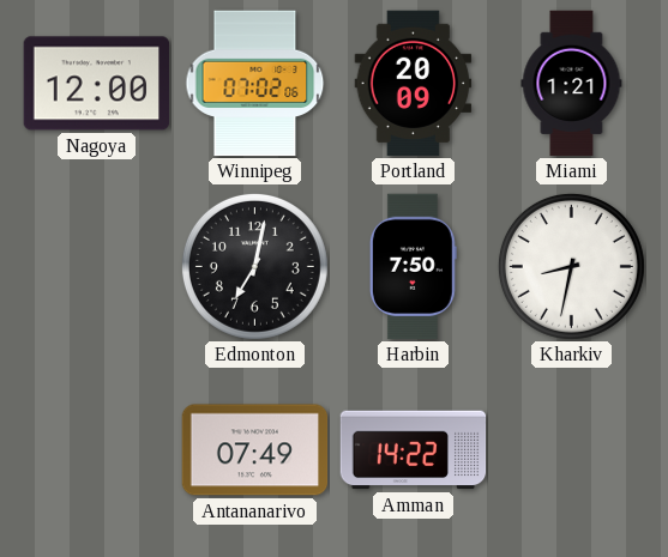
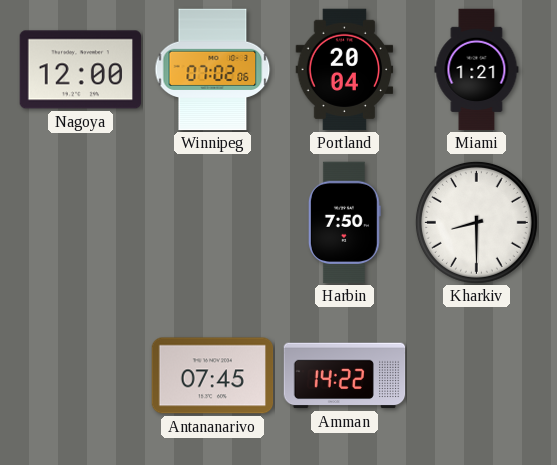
Portland: 20:09 -> 20:04 (345, 70)
Edmonton: 7:02 -> none (254, 266)
Kharkiv: 8:32 -> 8:30 (476, 222)
Antananarivo: 07:49 -> 07:45 (213, 376)
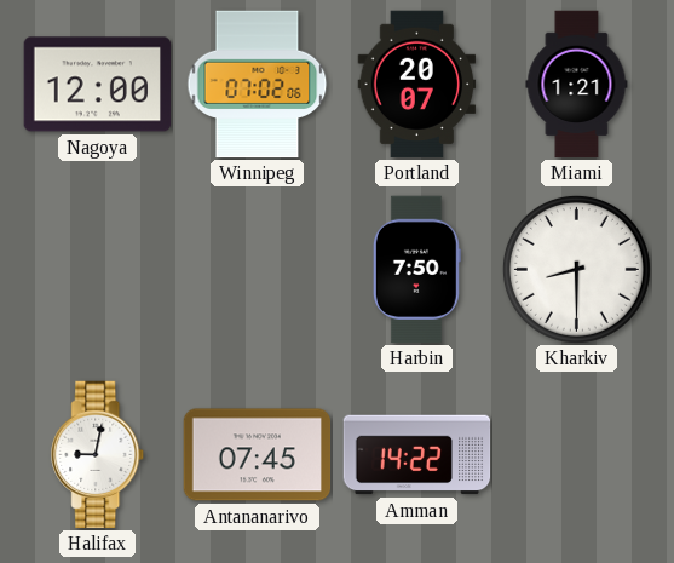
Portland: 20:04 -> 20:07 (417, 85)
Halifax: none -> 9:02 (98, 455)
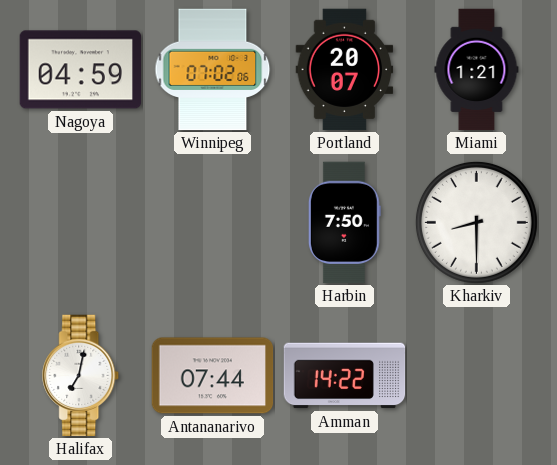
Nagoya: 12:00 -> 04:59 (81, 70)
Halifax: 9:02 -> 7:02 (81, 376)
Antananarivo: 07:45 -> 07:44 (213, 376)
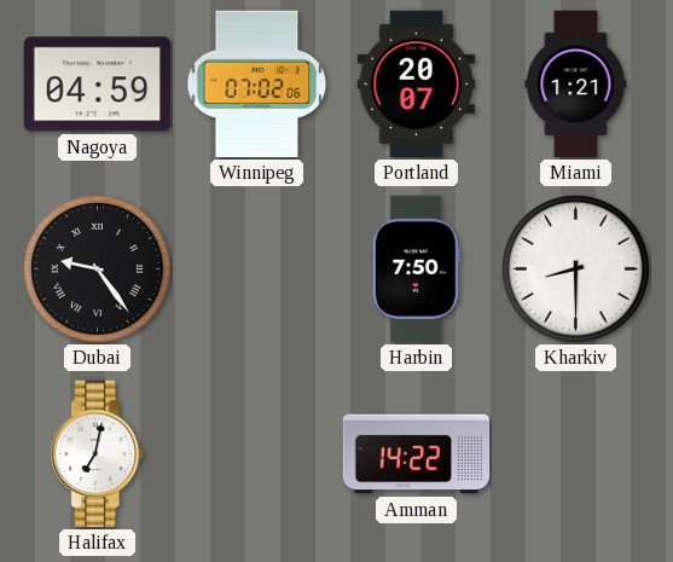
Dubai: none -> 9:24 (97, 268)
Antananarivo: 07:44 -> none (213, 376)
